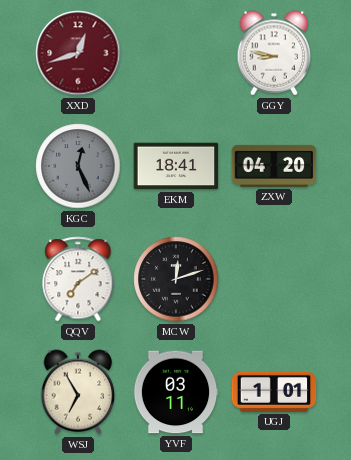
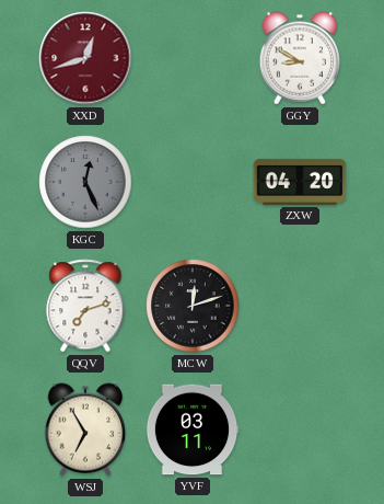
GGY: 8:47 -> 8:50 (300, 58)
EKM: 18:41 -> none (176, 166)
QQV: 7:09 -> 7:12 (85, 306)
UGJ: 1:01 -> none (274, 392)
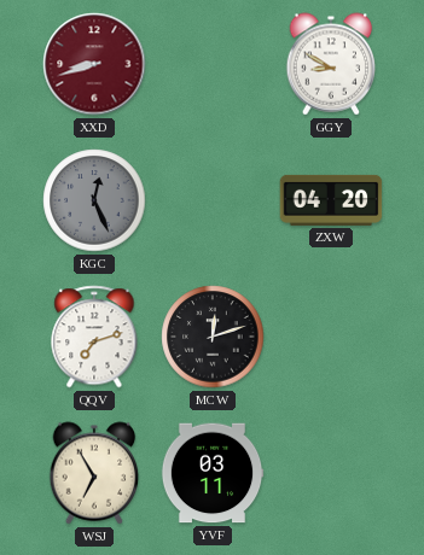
XXD: 12:42 -> 8:42 (94, 64)
